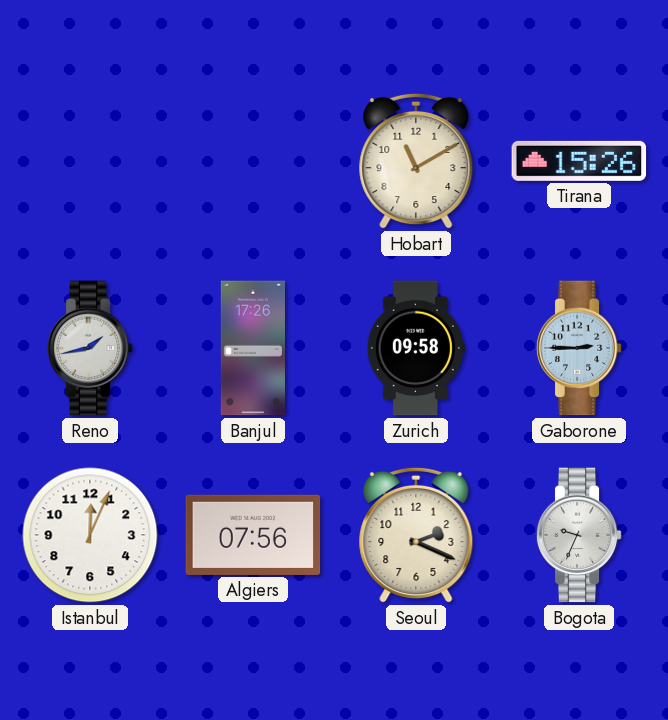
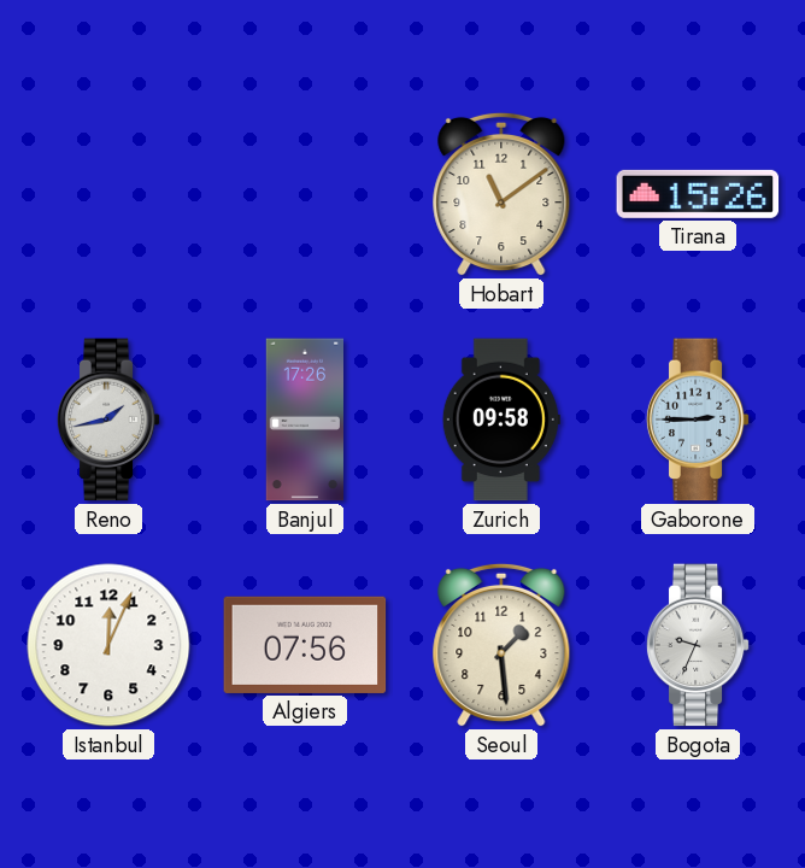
Hobart: 11:10 -> 11:09 (501, 194)
Seoul: 2:19 -> 1:29 (501, 645)
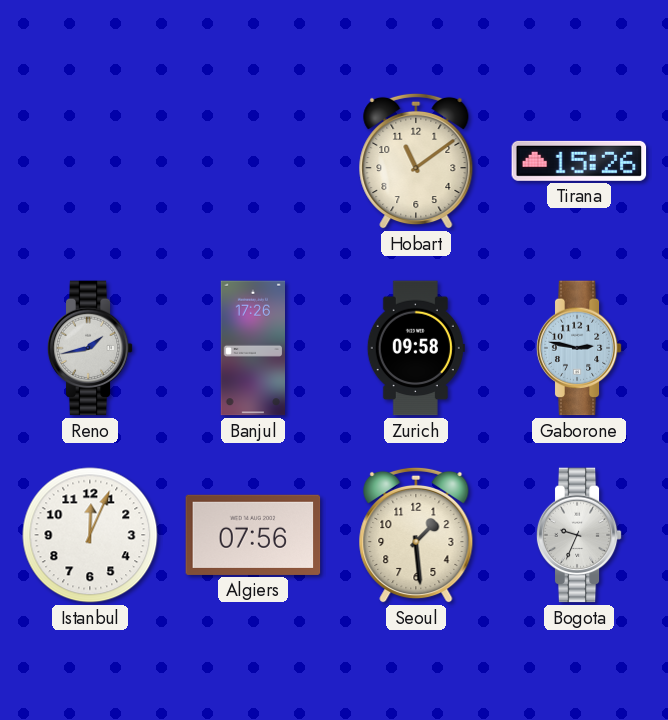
Gaborone: 2:45 -> 2:47 (579, 348)
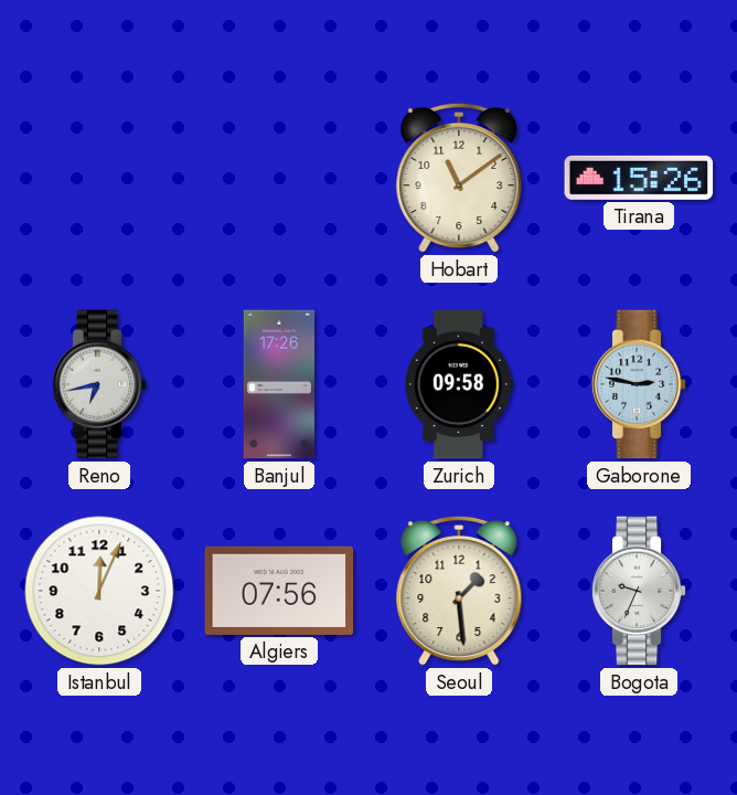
Reno: 1:43 -> 6:43 (99, 384)
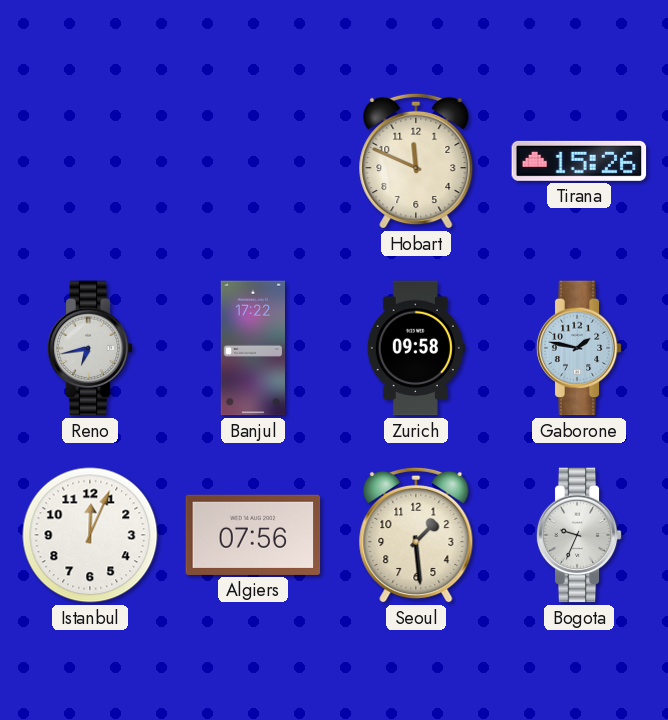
Hobart: 11:09 -> 11:49 (416, 161)
Banjul: 17:26 -> 17:22 (252, 348)
Gaborone: 2:47 -> 1:47 (579, 348)
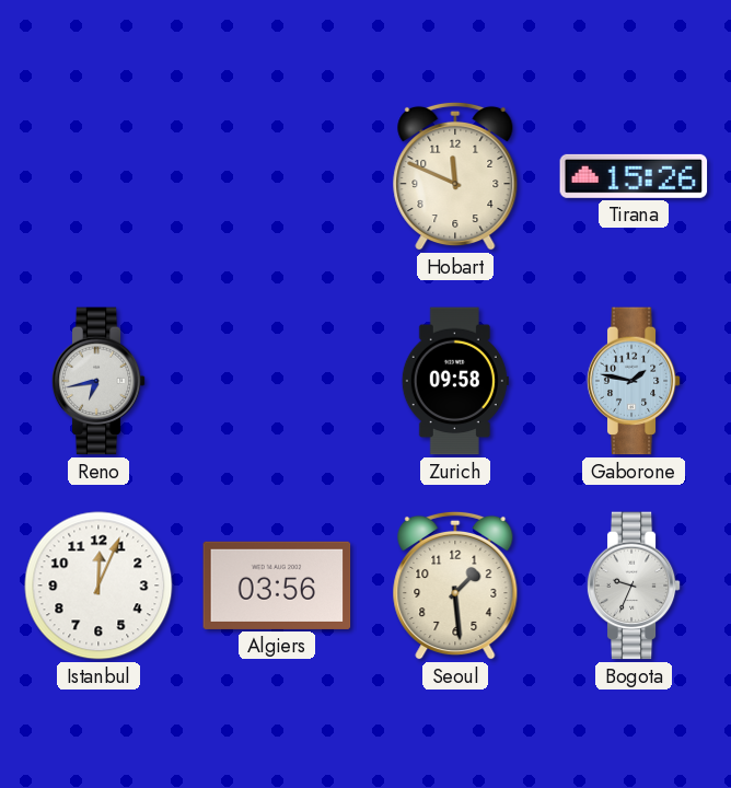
Banjul: 17:22 -> none (252, 348)
Algiers: 07:56 -> 03:56 (277, 586)
